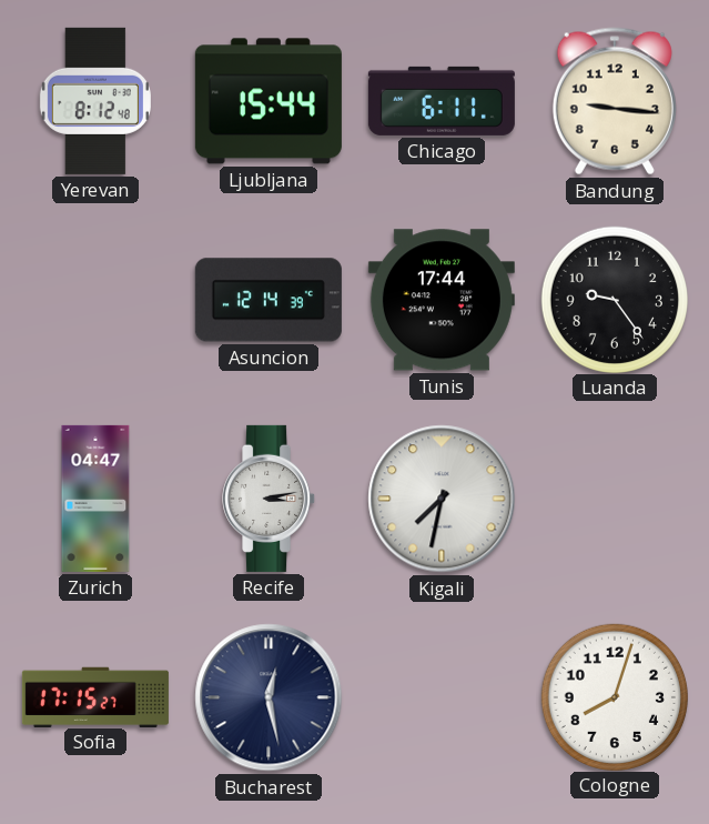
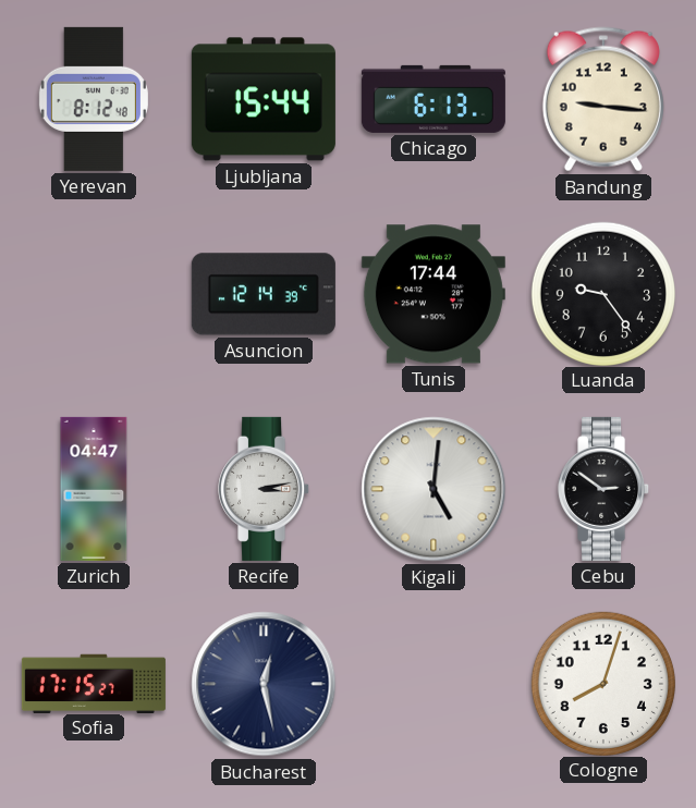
Chicago: 6:11 -> 6:13 (434, 99)
Kigali: 7:32 -> 5:01 (434, 489)
Cebu: none -> 2:51 (605, 489)
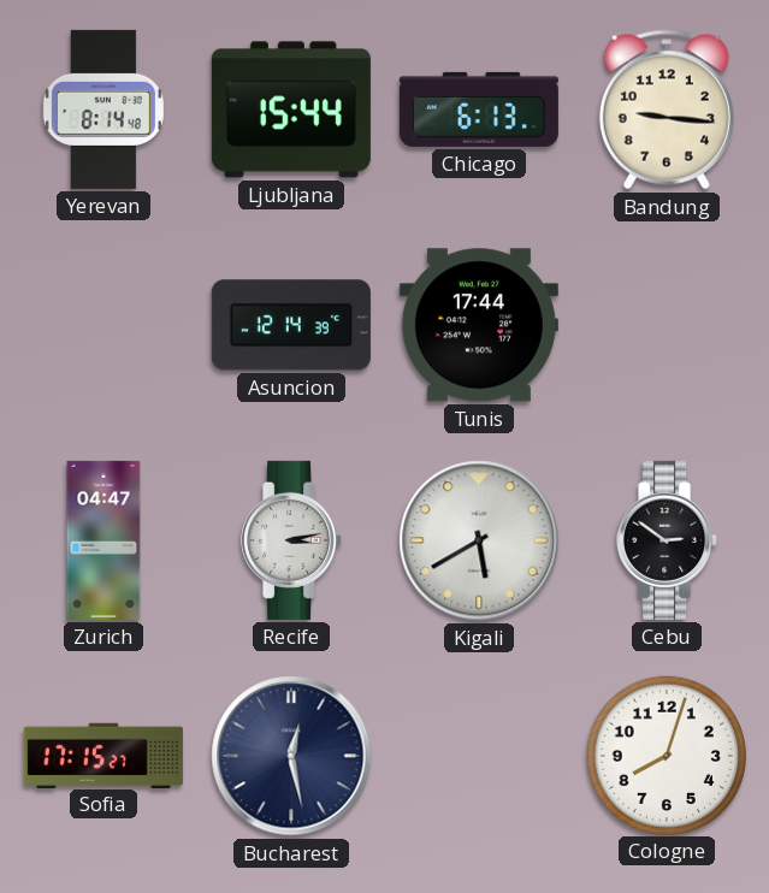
Yerevan: 8:12 -> 8:14 (103, 110)
Luanda: 9:24 -> none (602, 293)
Kigali: 5:01 -> 5:40 (479, 540)
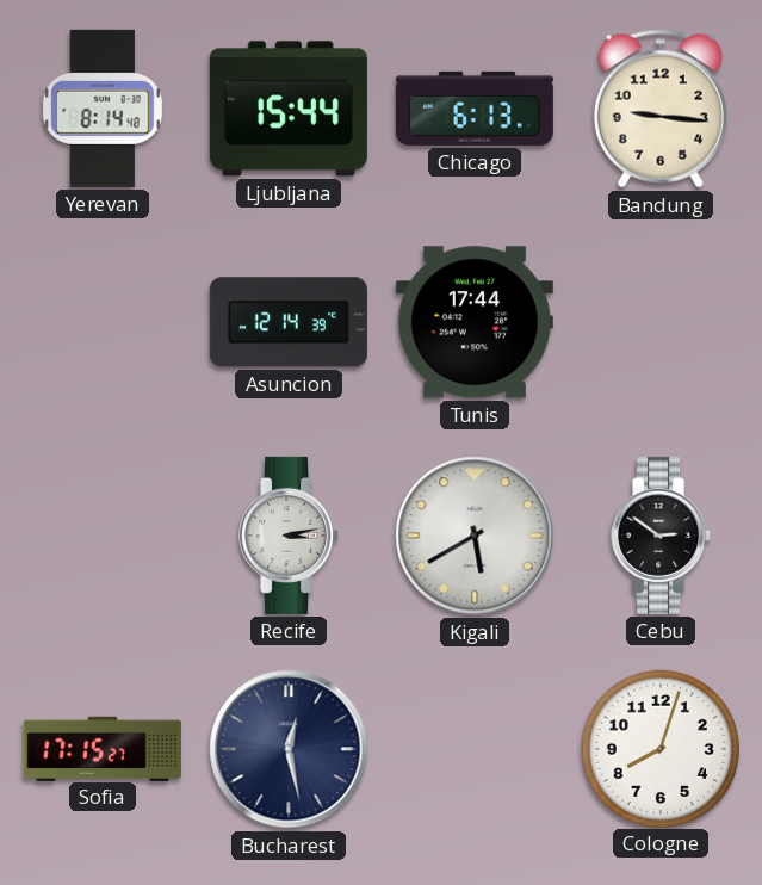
Zurich: 04:47 -> none (103, 540)
